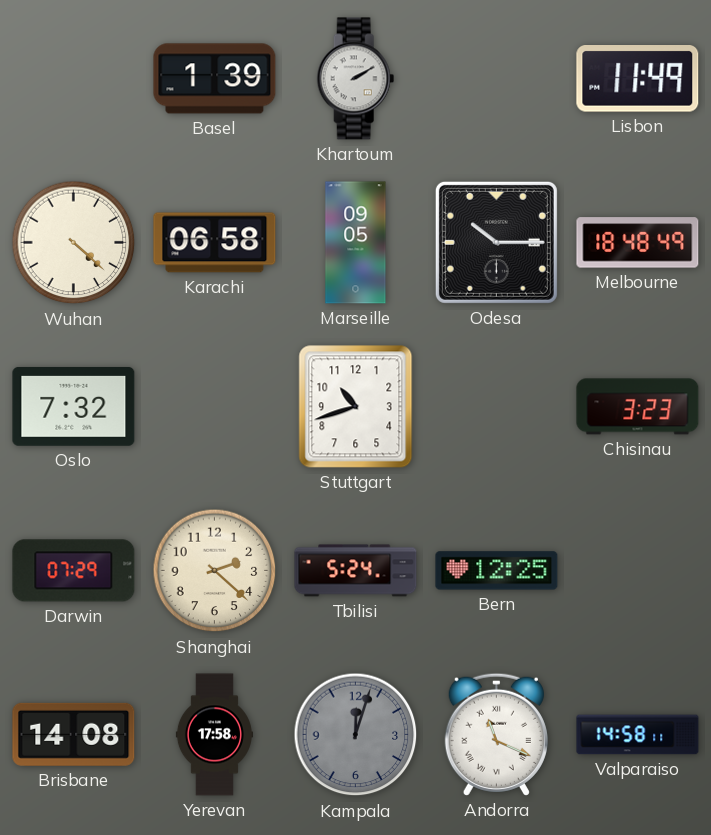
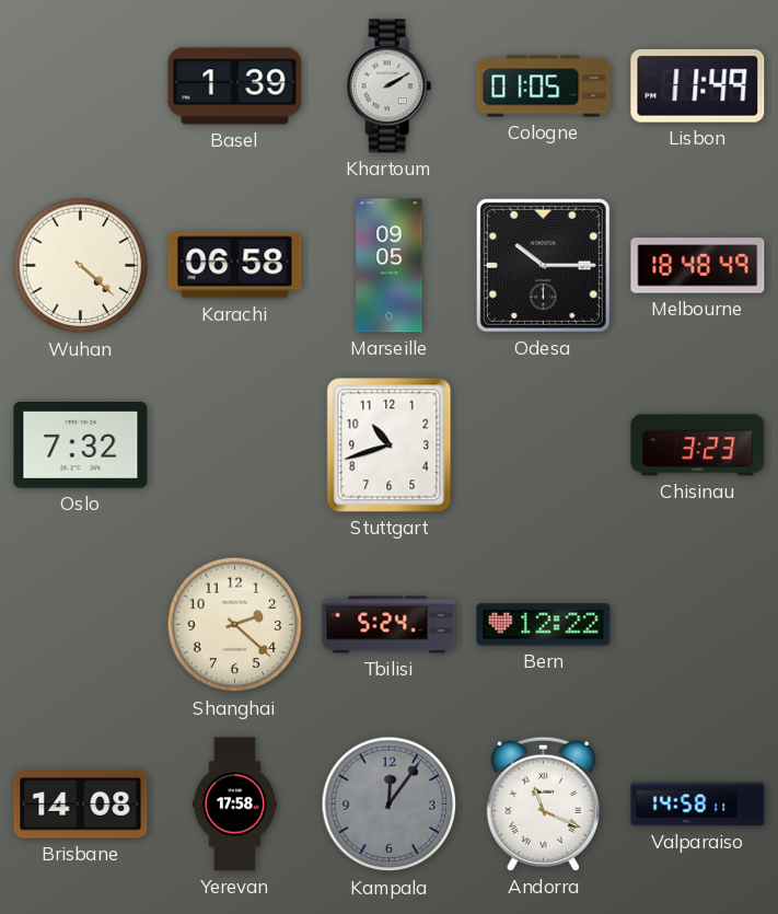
Cologne: none -> 01:05 (544, 86)
Darwin: 07:29 -> none (74, 571)
Bern: 12:25 -> 12:22 (544, 625)
Kampala: 12:03 -> 12:06 (390, 805)
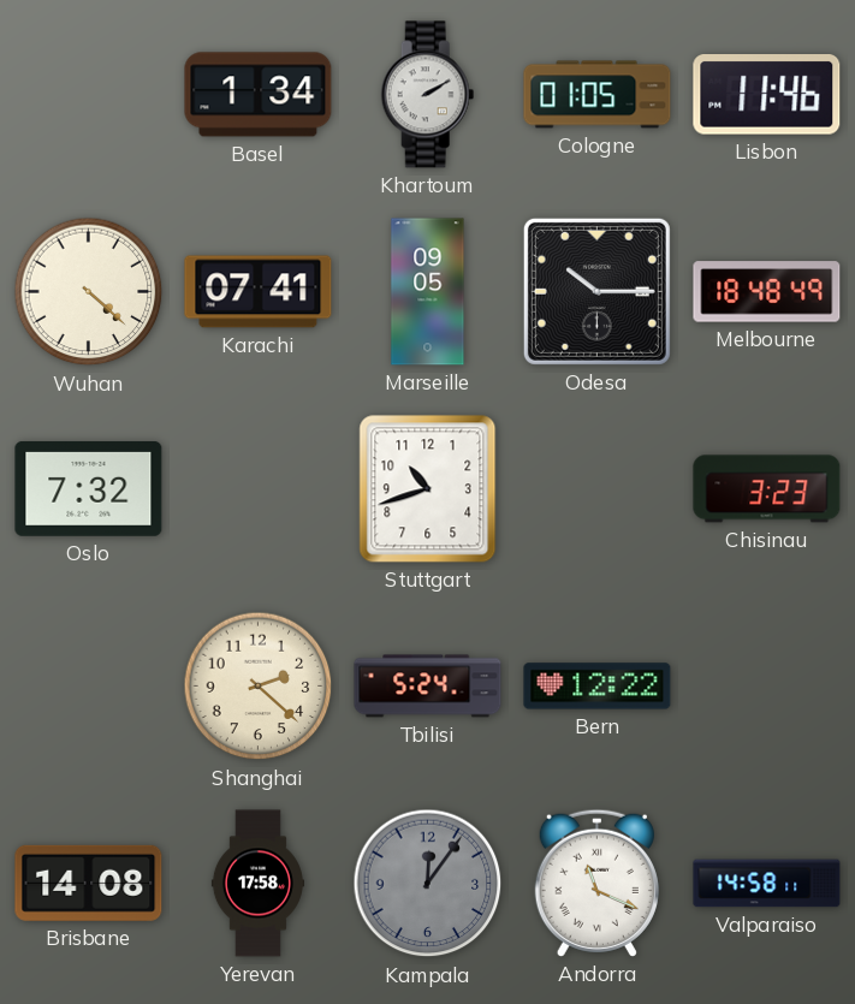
Basel: 1:39 -> 1:34 (259, 95)
Lisbon: 11:49 -> 11:46 (767, 95)
Karachi: 06:58 -> 07:41 (259, 292)
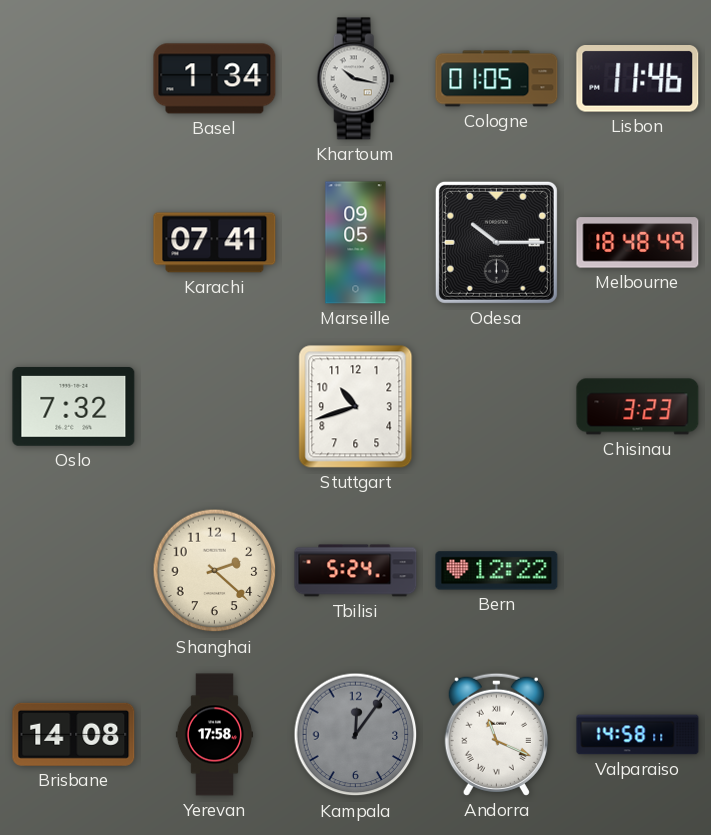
Khartoum: 2:10 -> 10:17 (356, 79)
Wuhan: 4:22 -> none (89, 292)
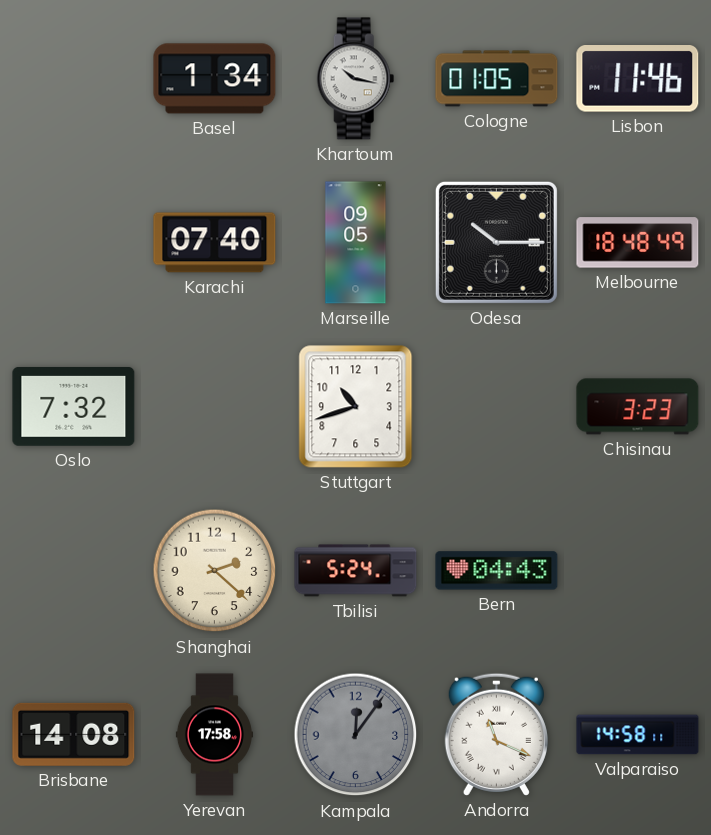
Karachi: 07:41 -> 07:40 (215, 243)
Bern: 12:22 -> 04:43 (497, 571)
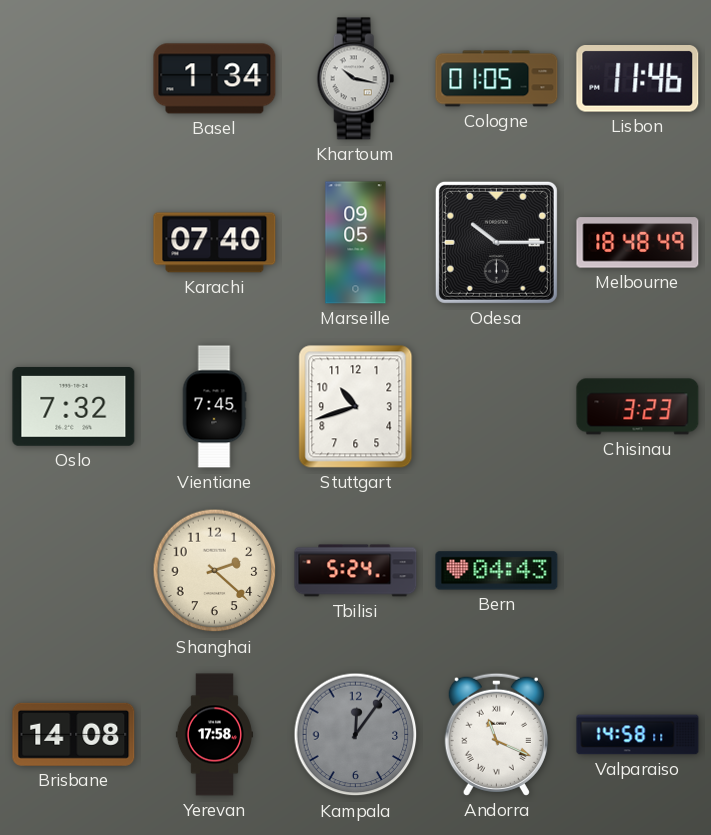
Vientiane: none -> 7:45 (214, 407)
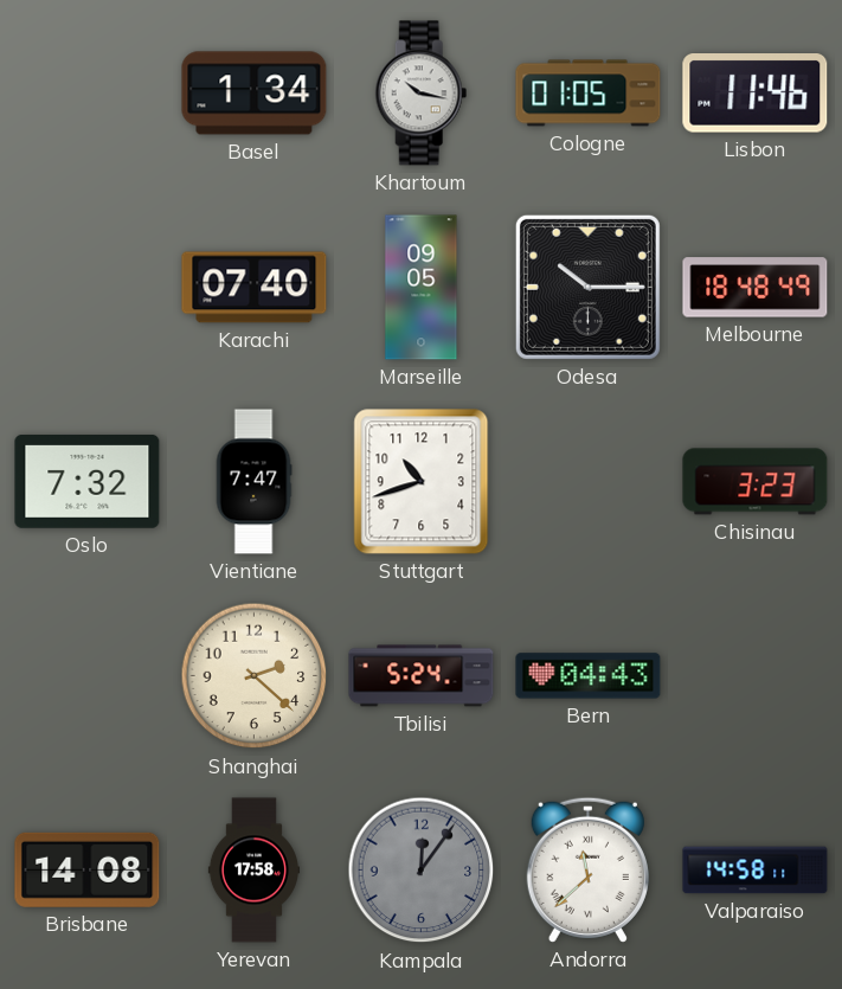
Vientiane: 7:45 -> 7:47 (253, 482)
Andorra: 11:19 -> 11:38 (587, 869)
